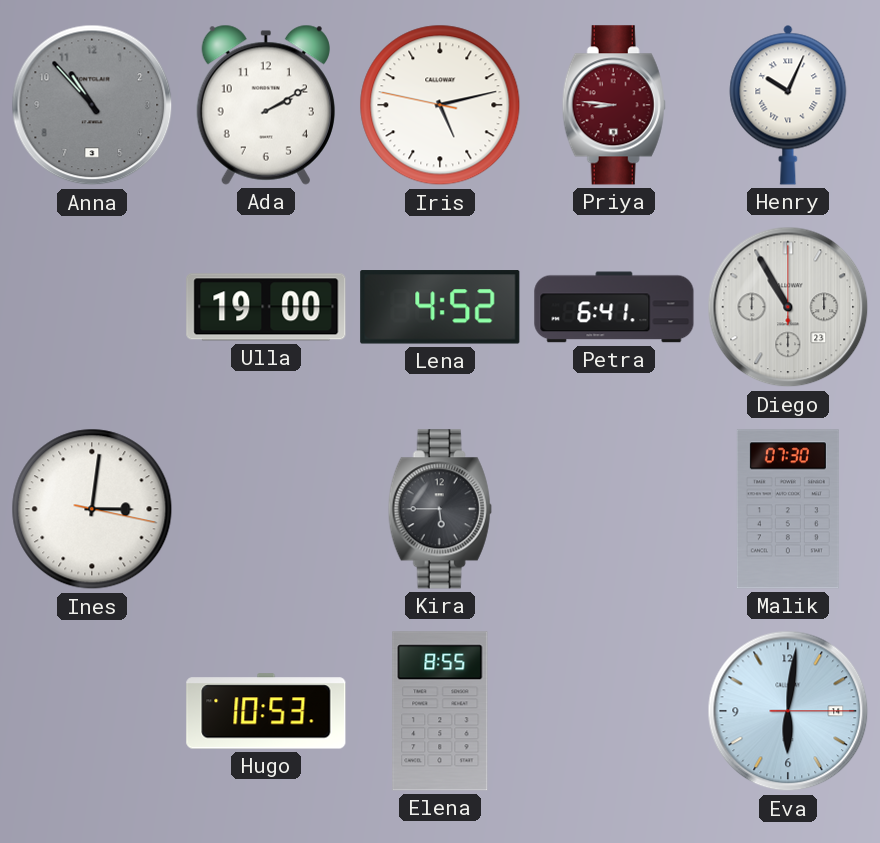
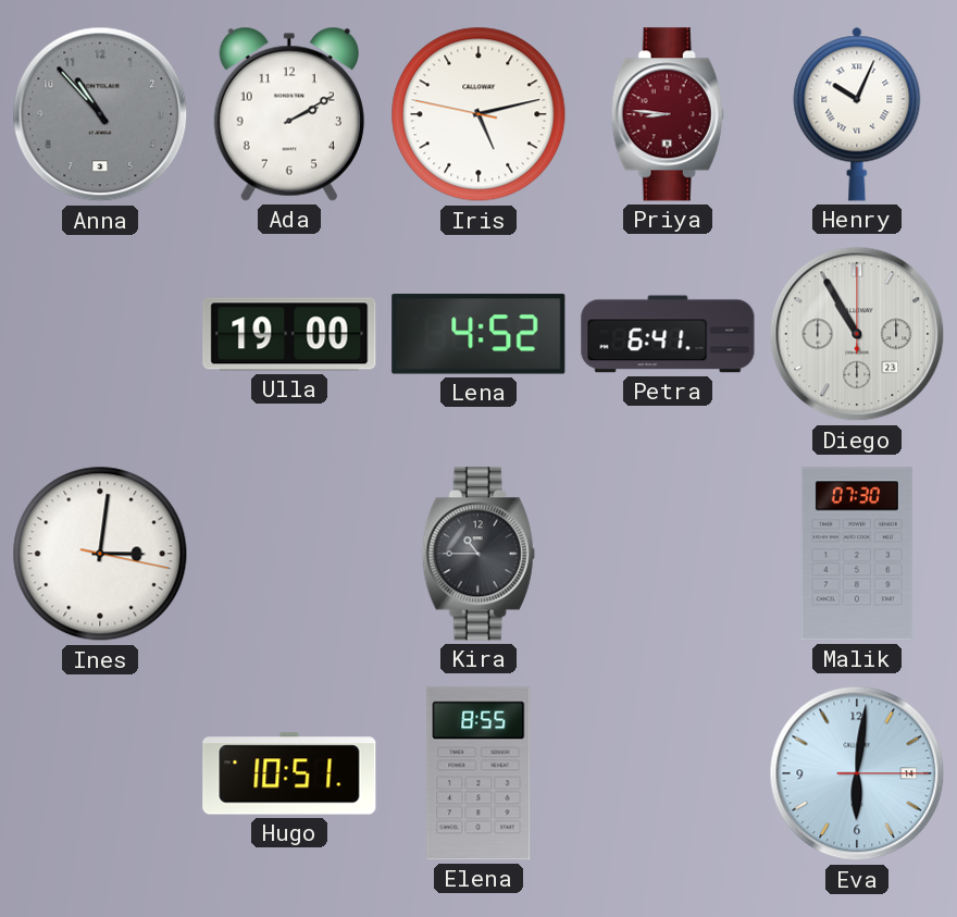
Kira: 5:45 -> 10:45 (478, 554)
Hugo: 10:53 -> 10:51 (289, 773)
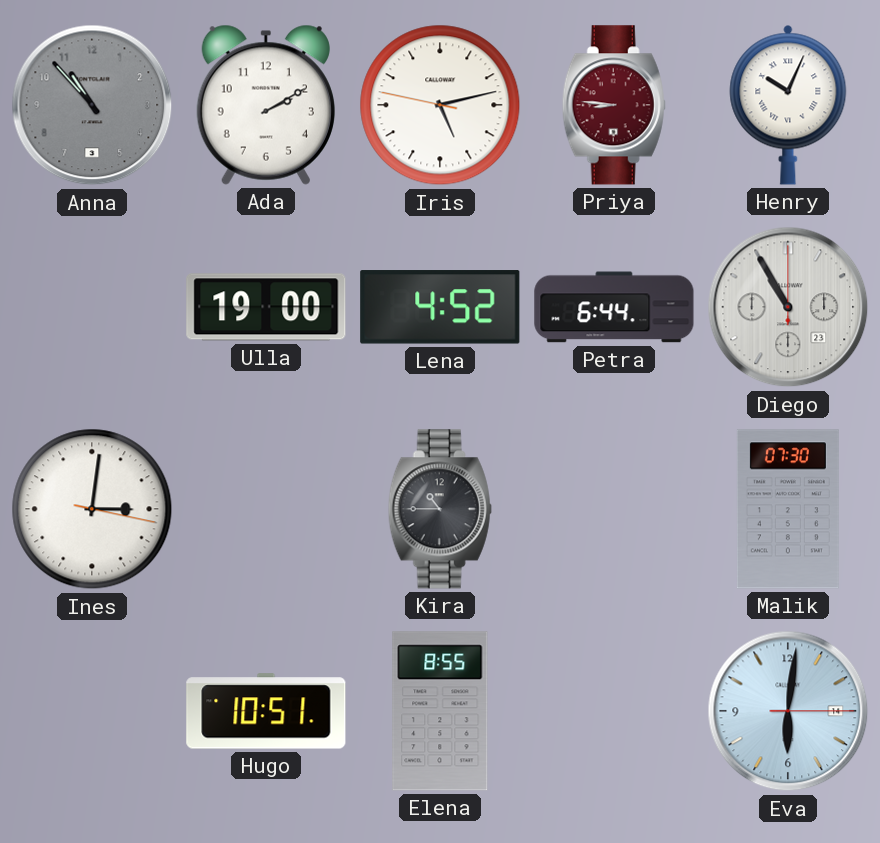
Petra: 6:41 -> 6:44 (614, 307)
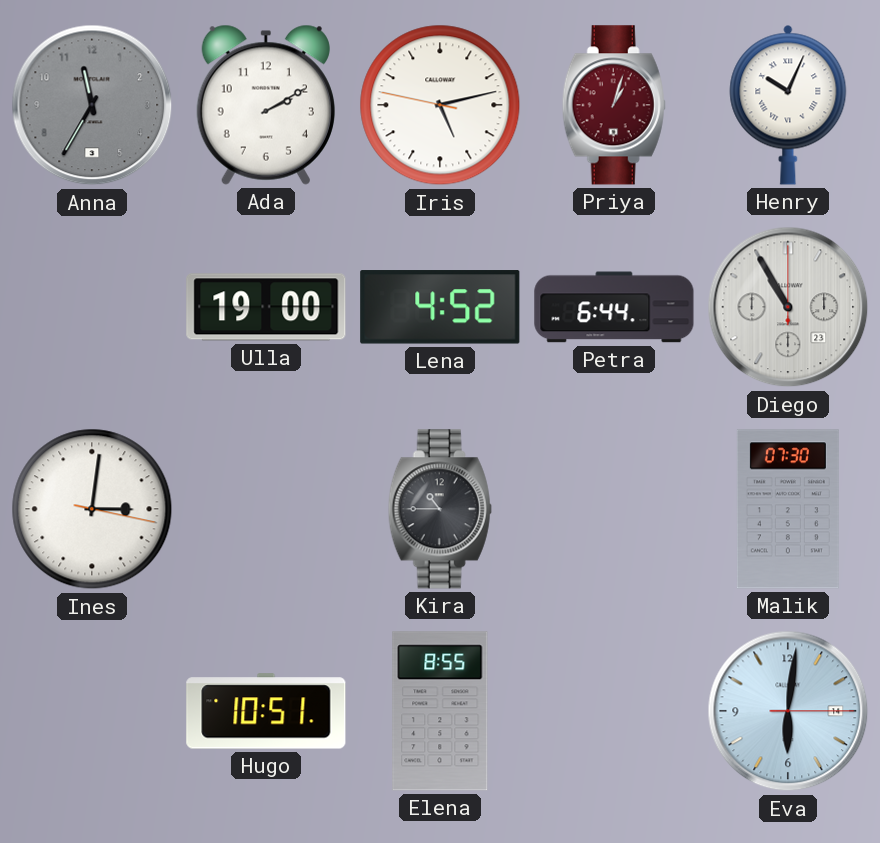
Anna: 10:53 -> 11:35 (92, 105)
Priya: 8:46 -> 1:03 (614, 105)
